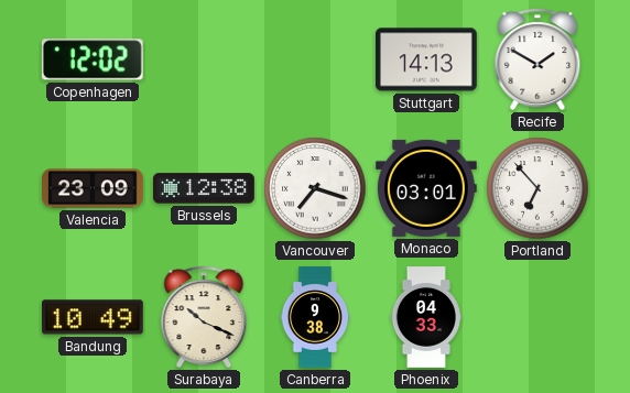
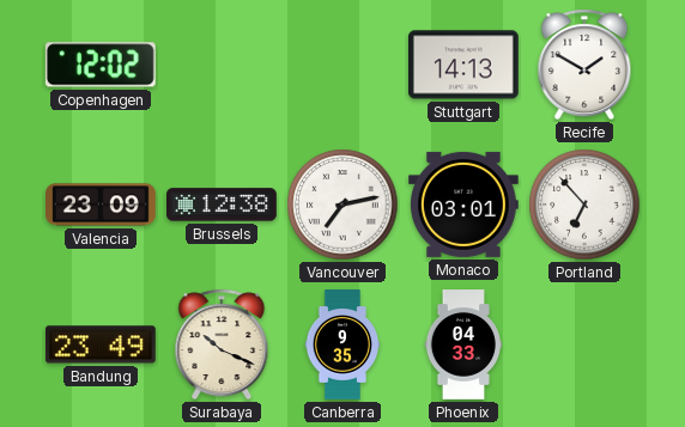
Vancouver: 7:18 -> 7:13 (342, 205)
Bandung: 10:49 -> 23:49 (101, 344)
Canberra: 9:38 -> 9:35 (342, 344)
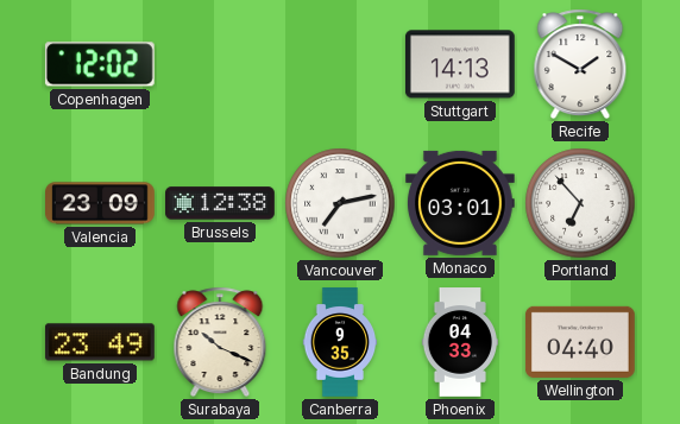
Wellington: none -> 04:40 (580, 342)
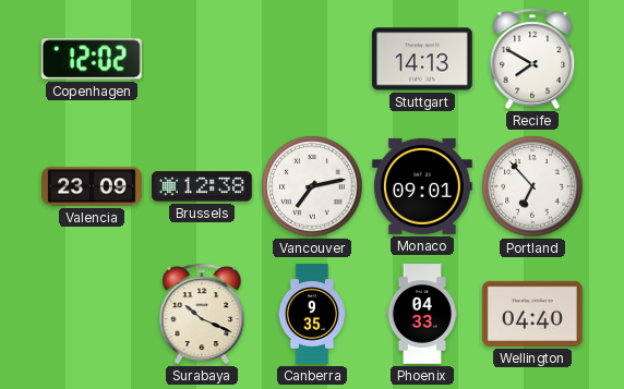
Recife: 1:50 -> 7:50 (532, 59)
Monaco: 03:01 -> 09:01 (422, 186)
Bandung: 23:49 -> none (100, 342)
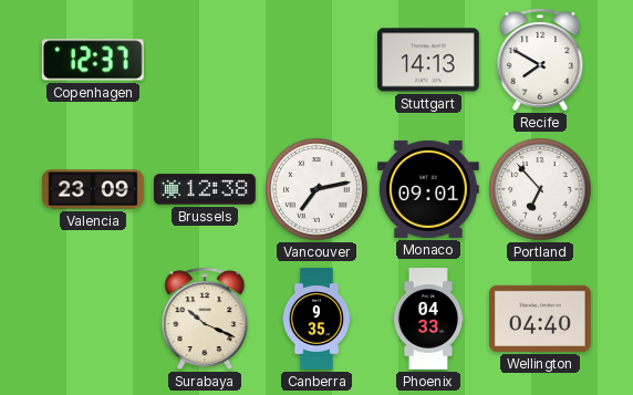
Copenhagen: 12:02 -> 12:37 (93, 60)
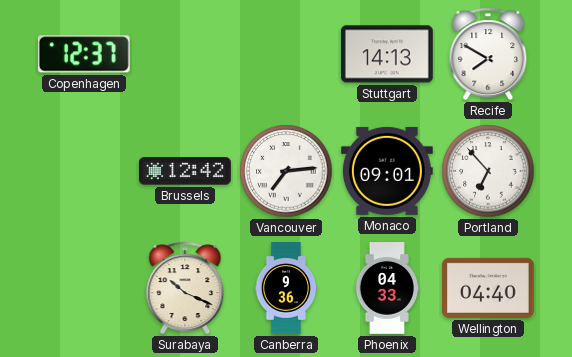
Valencia: 23:09 -> none (94, 189)
Brussels: 12:38 -> 12:42 (186, 171)
Vancouver: 7:13 -> 7:14 (286, 171)
Canberra: 9:35 -> 9:36 (286, 288)
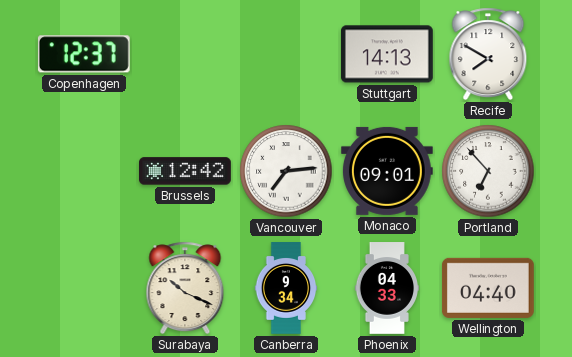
Canberra: 9:36 -> 9:34 (286, 288)
